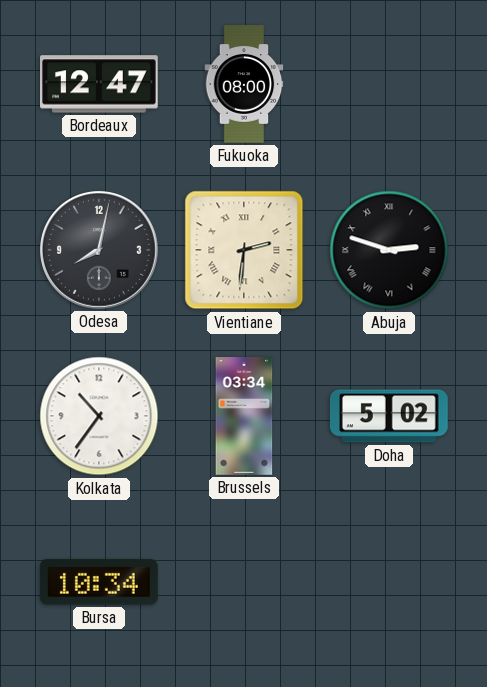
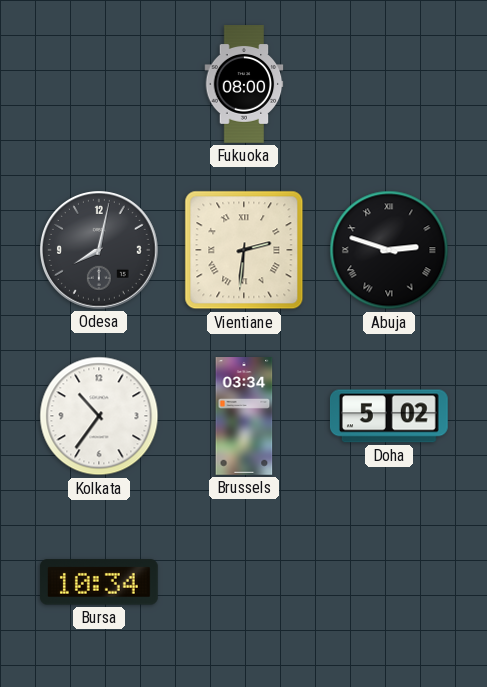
Bordeaux: 12:47 -> none (100, 84)
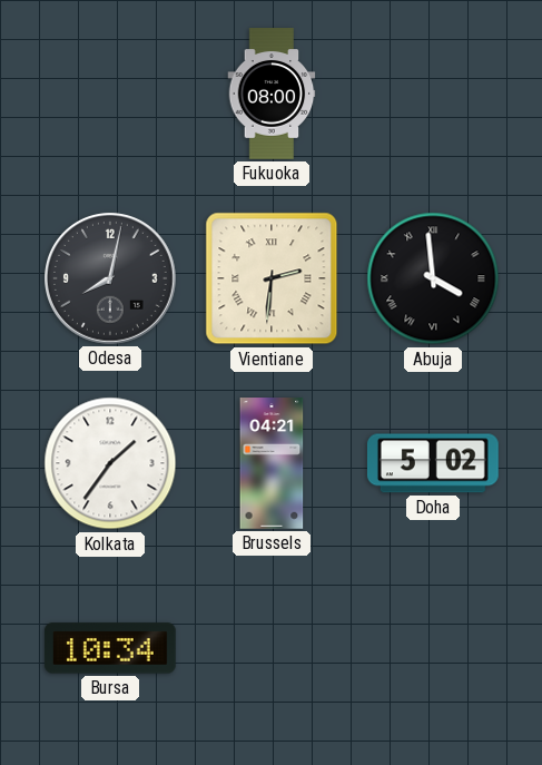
Abuja: 2:48 -> 3:59 (433, 278)
Kolkata: 10:36 -> 1:36 (110, 463)
Brussels: 03:34 -> 04:21 (272, 463)
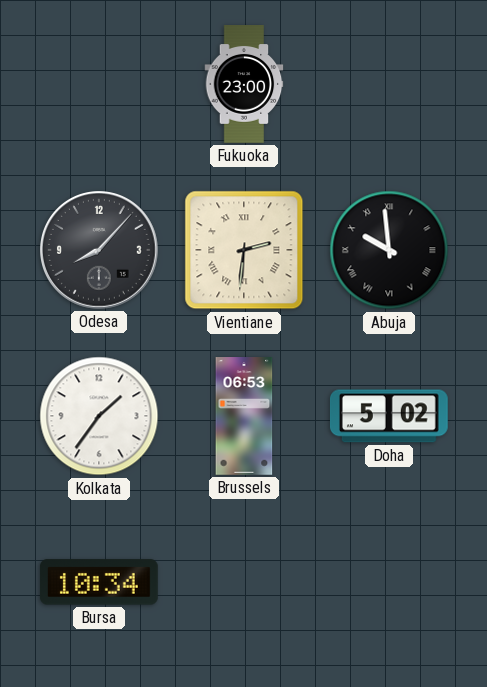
Fukuoka: 08:00 -> 23:00 (244, 84)
Odesa: 8:02 -> 8:07 (100, 251)
Abuja: 3:59 -> 9:59 (389, 250)
Brussels: 04:21 -> 06:53 (244, 416)
